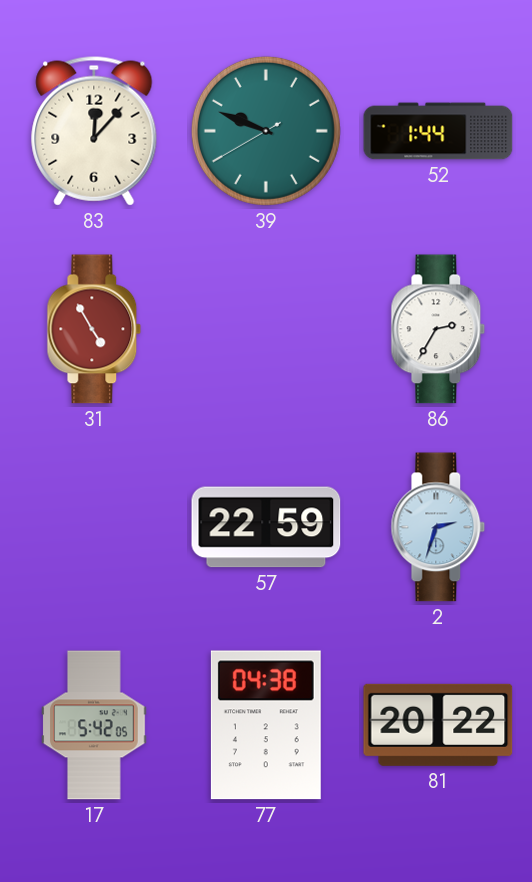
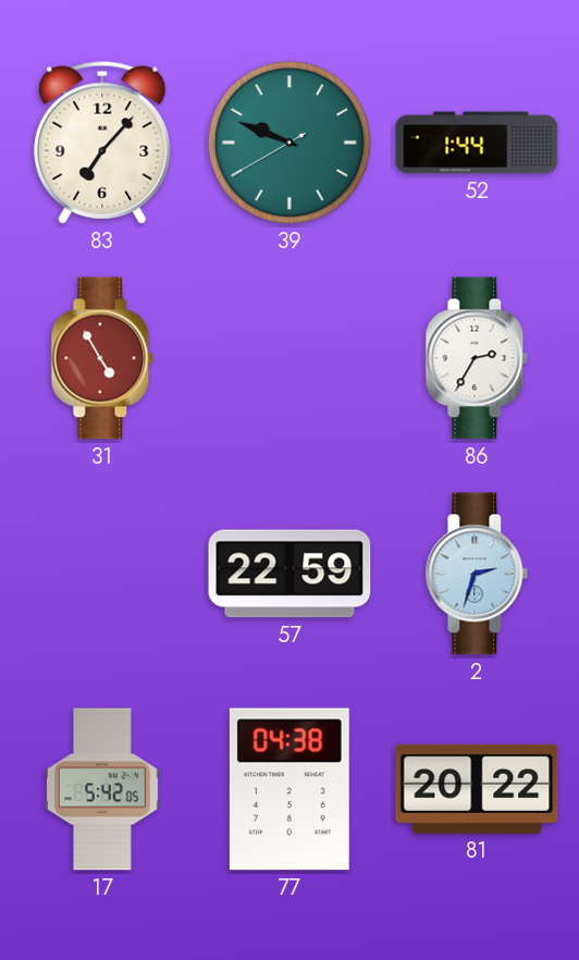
83: 12:07 -> 7:07 (102, 143)
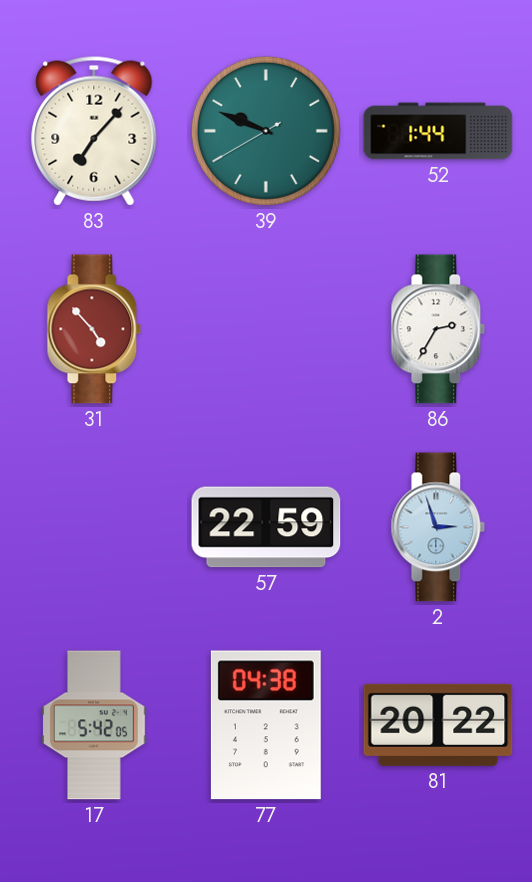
31: 4:55 -> 4:53 (94, 329)
2: 2:33 -> 2:57 (438, 527)
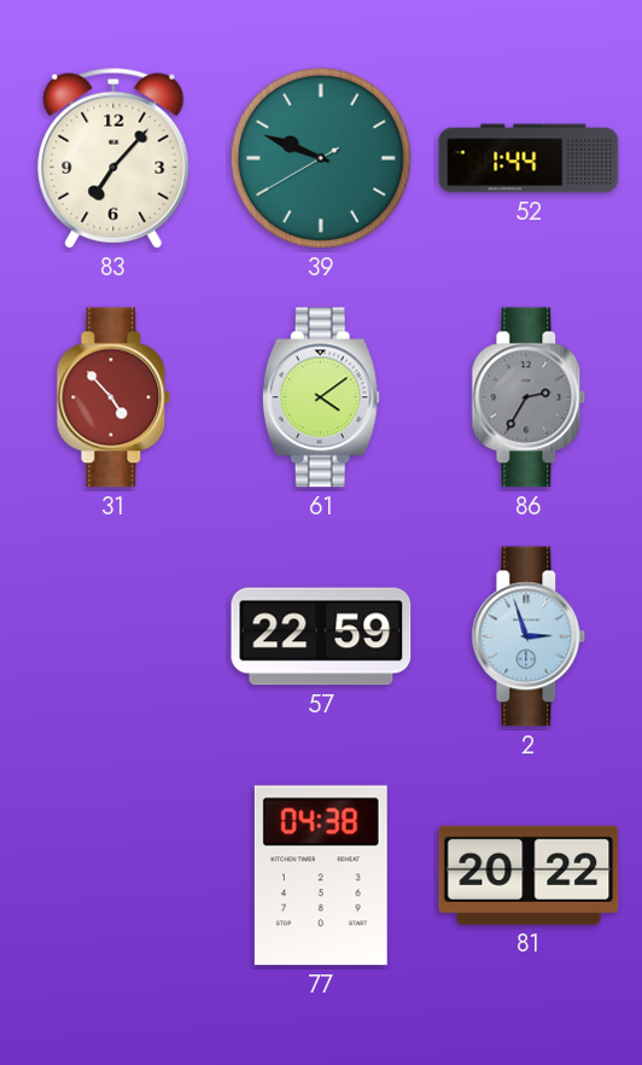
61: none -> 4:09 (321, 397)
86 dial: white -> grey (529, 397)
17: 5:42 -> none (94, 725)
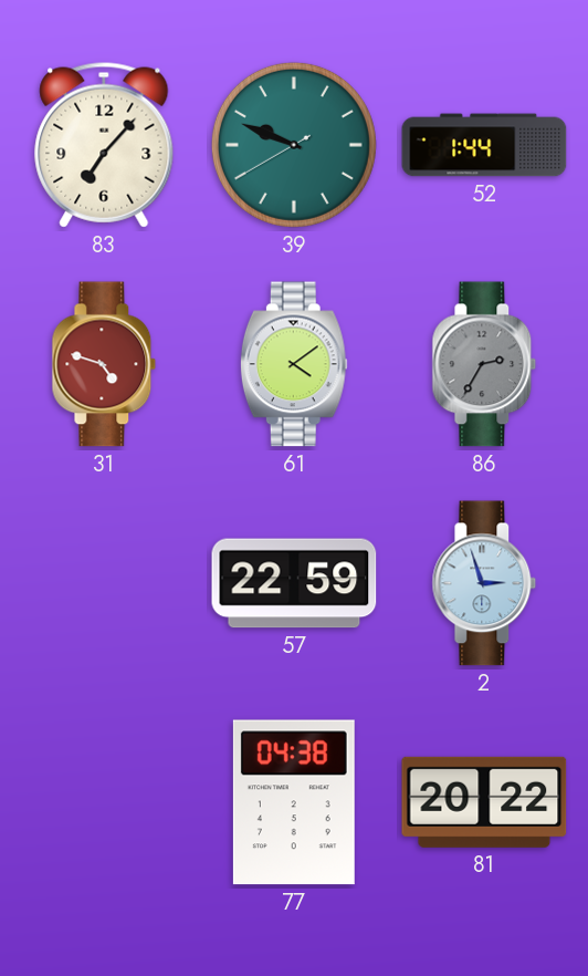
31: 4:53 -> 4:48 (104, 364)
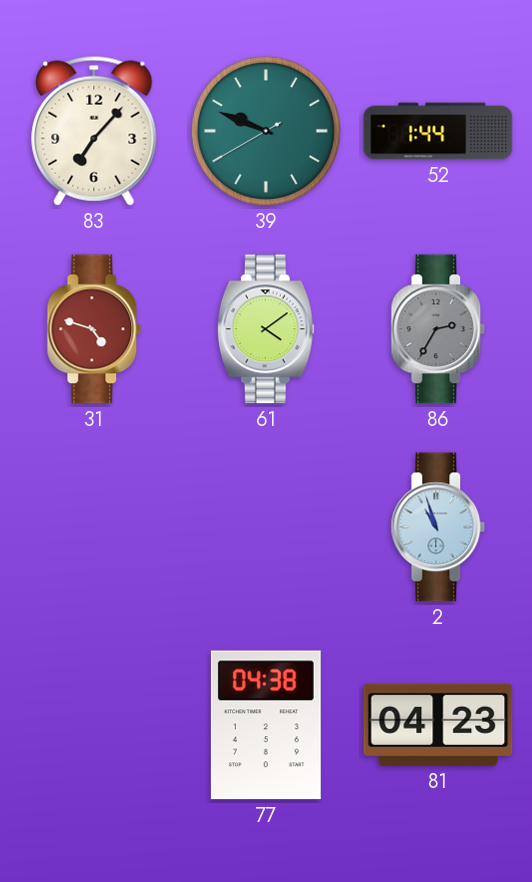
57: 22:59 -> none (294, 583)
2: 2:57 -> 10:57 (438, 527)
81: 20:22 -> 04:23 (438, 725)
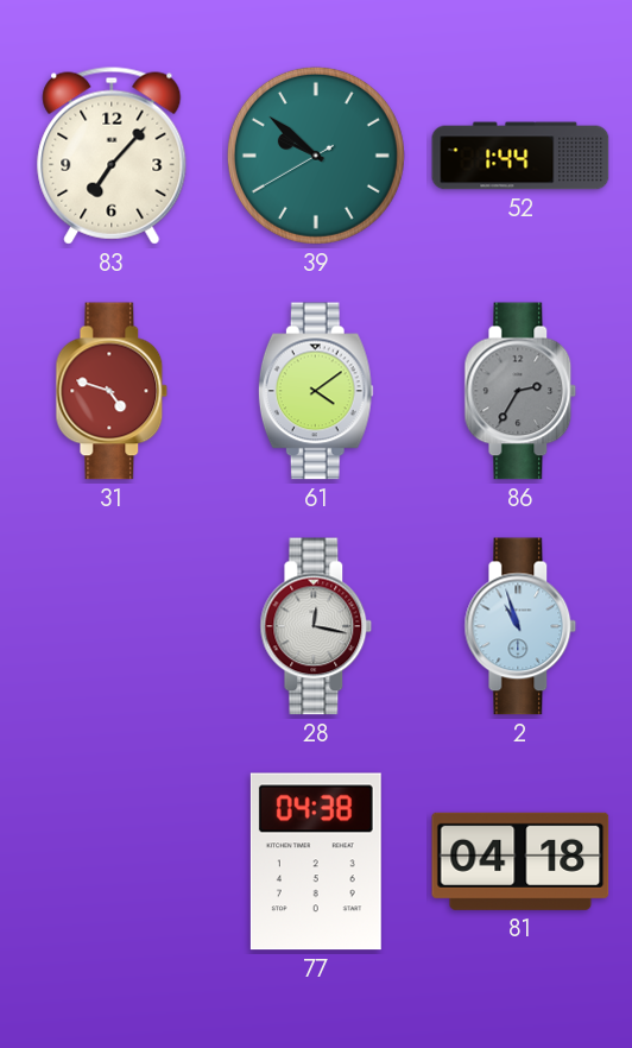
39: 9:48 -> 9:51 (316, 156)
28: none -> 12:17 (316, 626)
81: 04:23 -> 04:18 (520, 861)
